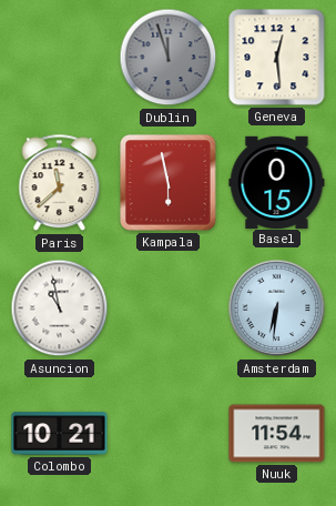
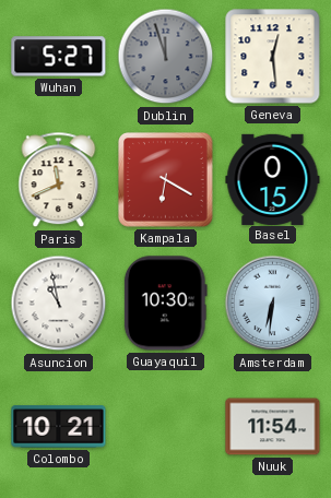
Wuhan: none -> 5:27 (59, 57)
Paris: 11:38 -> 11:41 (59, 180)
Kampala: 5:58 -> 6:20 (166, 180)
Guayaquil: none -> 10:30 (165, 304)
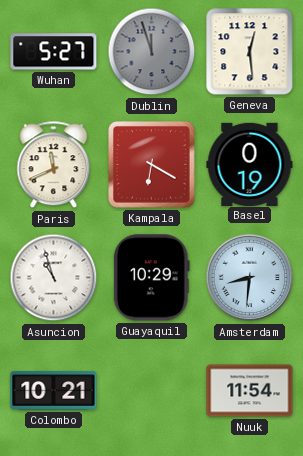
Basel: 0:15 -> 0:19 (250, 164)
Asuncion: 10:58 -> 10:57 (54, 278)
Guayaquil: 10:30 -> 10:29 (151, 278)
Amsterdam: 6:31 -> 8:31 (250, 278)
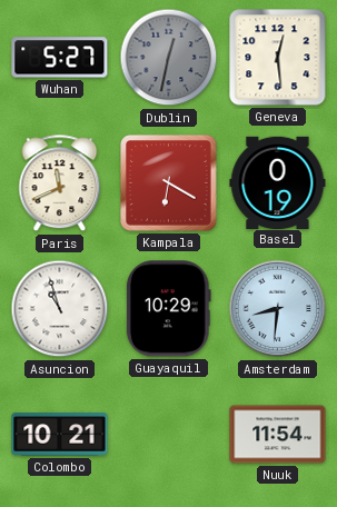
Dublin: 11:57 -> 12:32 (169, 58)
